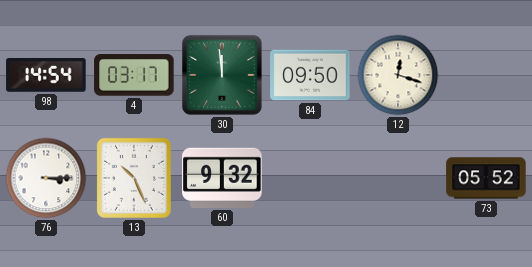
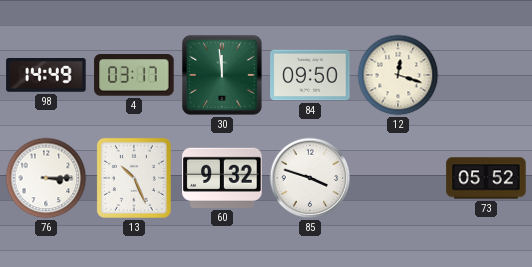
98: 14:54 -> 14:49 (46, 76)
85: none -> 3:48 (310, 178)
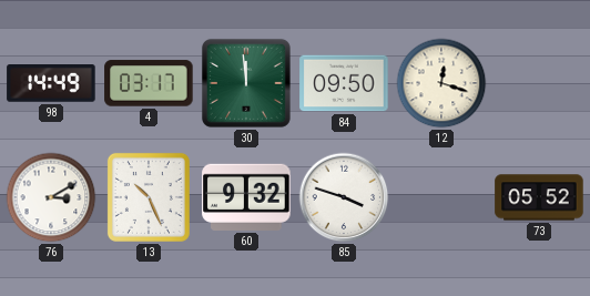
76: 3:15 -> 3:10 (51, 197)
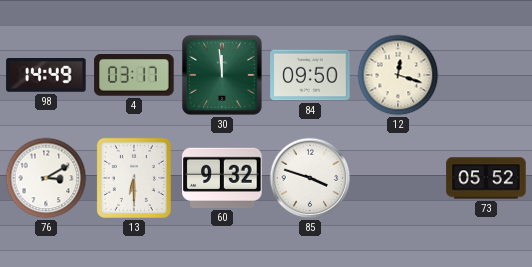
13: 10:26 -> 6:30 (134, 178)
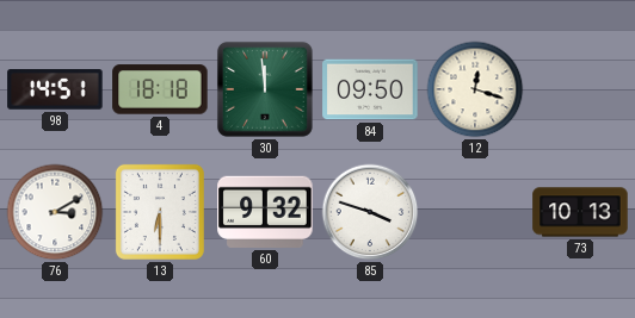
98: 14:49 -> 14:51 (55, 91)
4: 03:17 -> 18:18 (160, 89)
73: 05:52 -> 10:13 (580, 212)
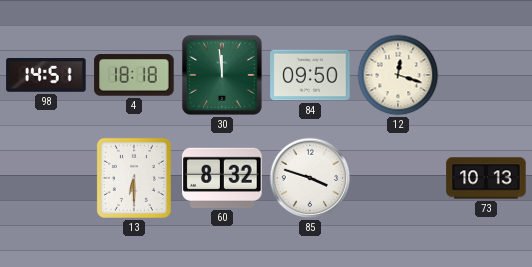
76: 3:10 -> none (55, 212)
60: 9:32 -> 8:32 (222, 178)
